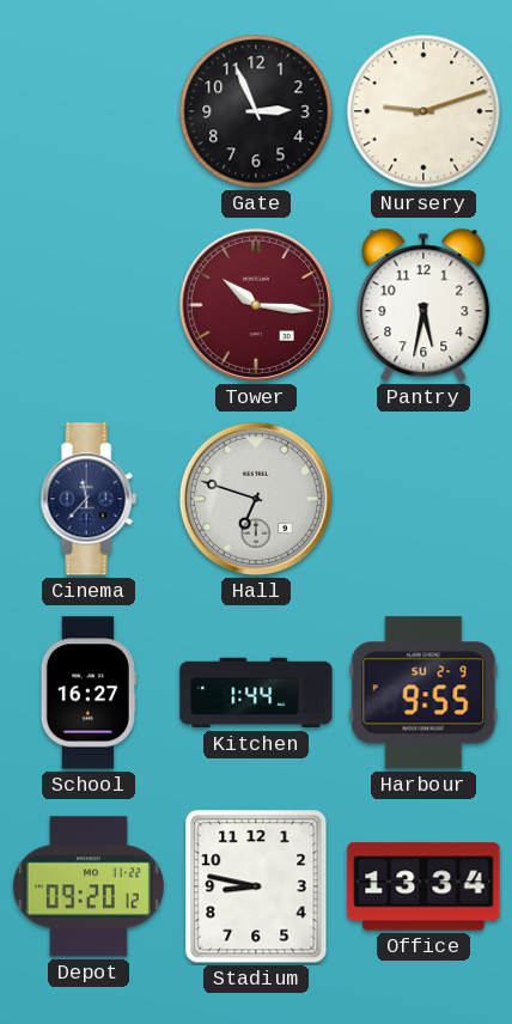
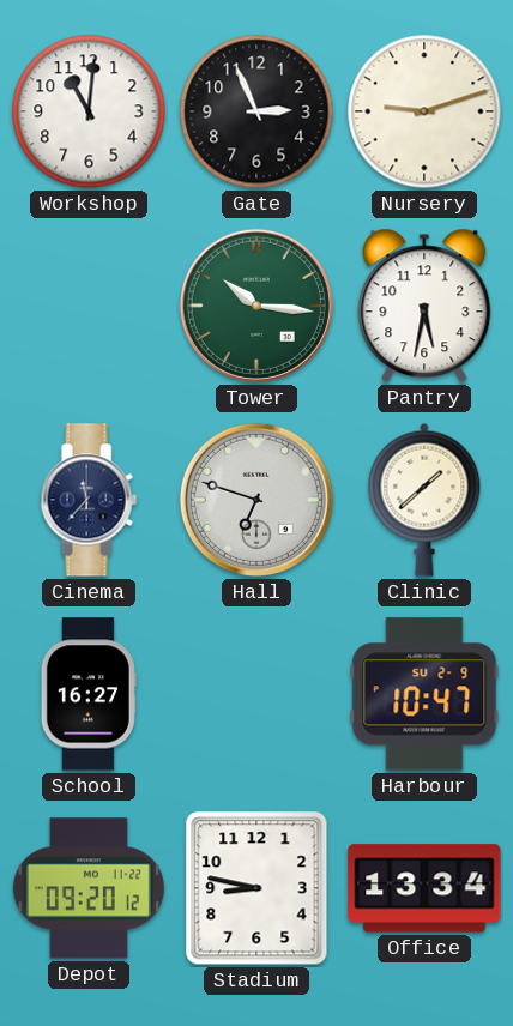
Workshop: none -> 11:01 (89, 111)
Tower dial: burgundy -> green (256, 306)
Clinic: none -> 1:38 (424, 500)
Kitchen: 1:44 -> none (256, 693)
Harbour: 9:55 -> 10:47 (424, 694)
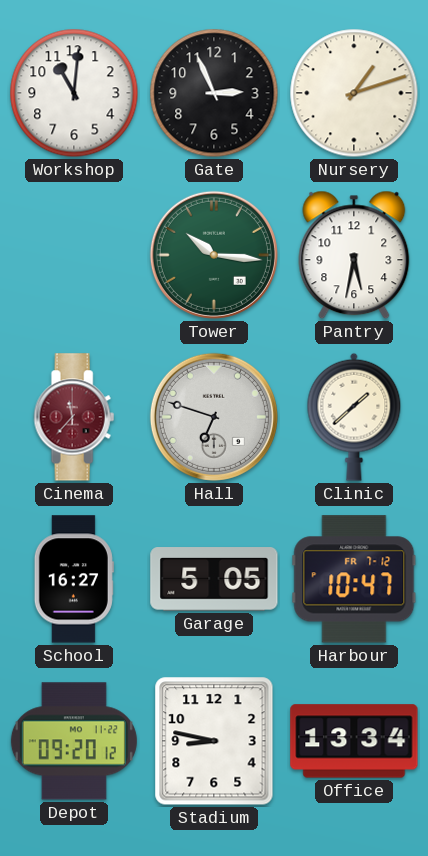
Nursery: 9:12 -> 1:12 (354, 93)
Cinema dial: navy -> burgundy (74, 417)
Garage: none -> 5:05 (214, 579)
Harbour date: SU 2-9 -> FR 7-12 (354, 579)
